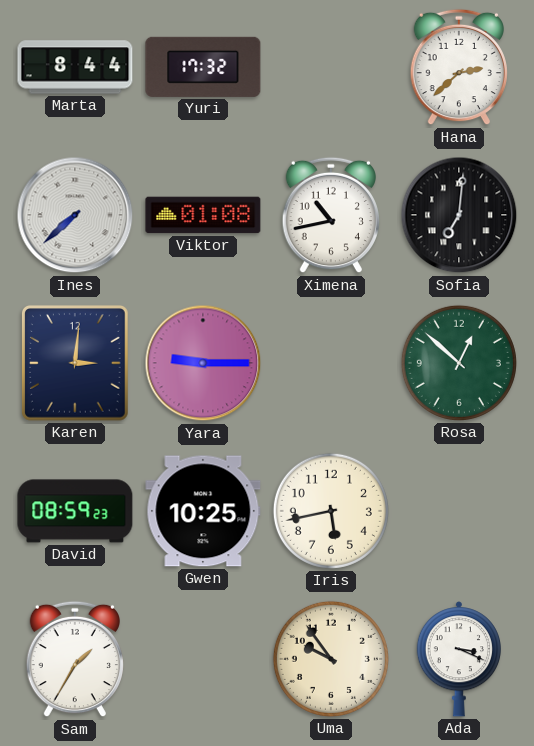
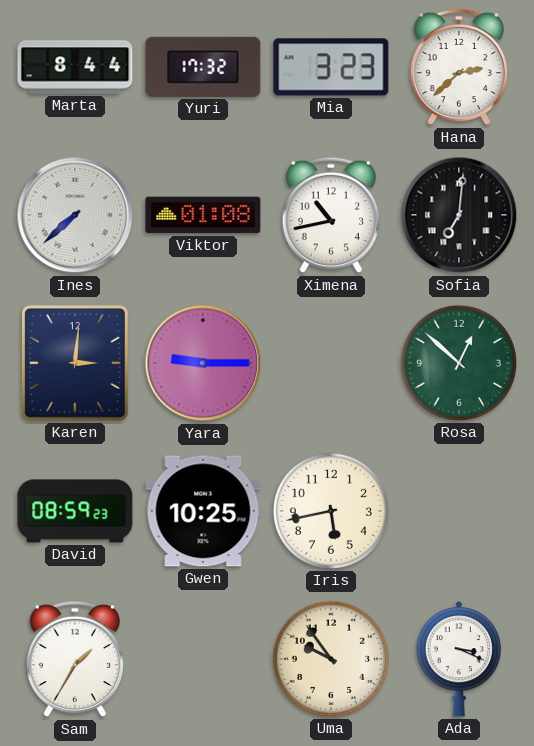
Mia: none -> 3:23 (331, 67)
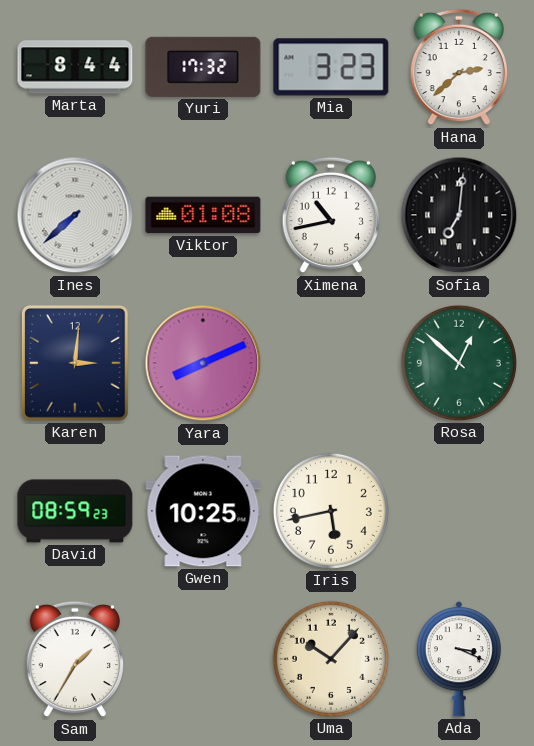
Yara: 9:15 -> 8:11 (203, 363)
Uma: 9:54 -> 10:07 (331, 659)
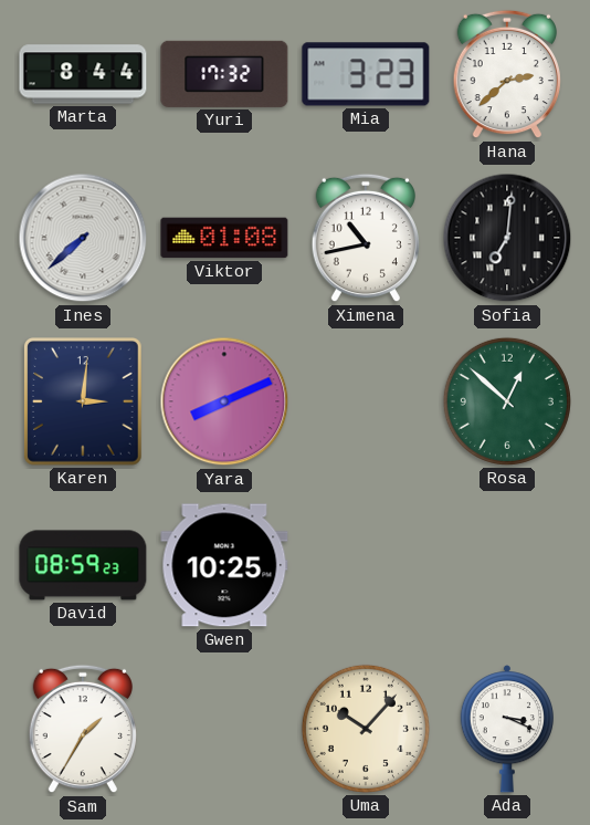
Iris: 5:43 -> none (331, 511)
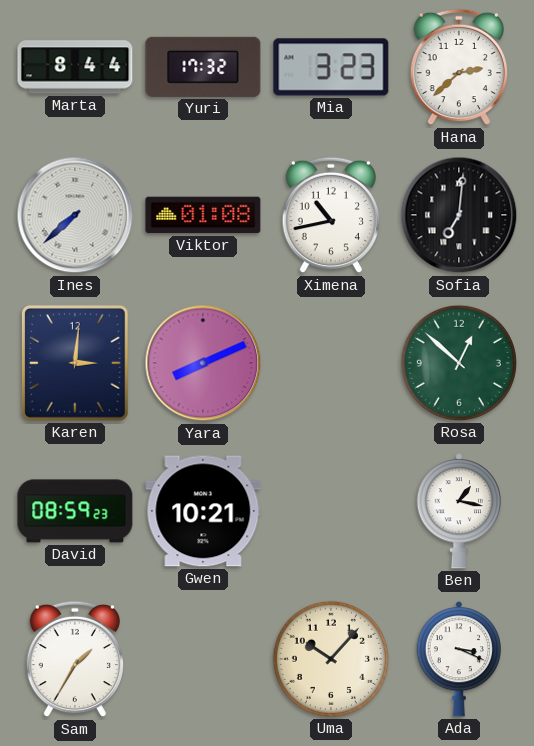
Gwen: 10:25 -> 10:21 (203, 511)
Ben: none -> 1:17 (458, 511)
